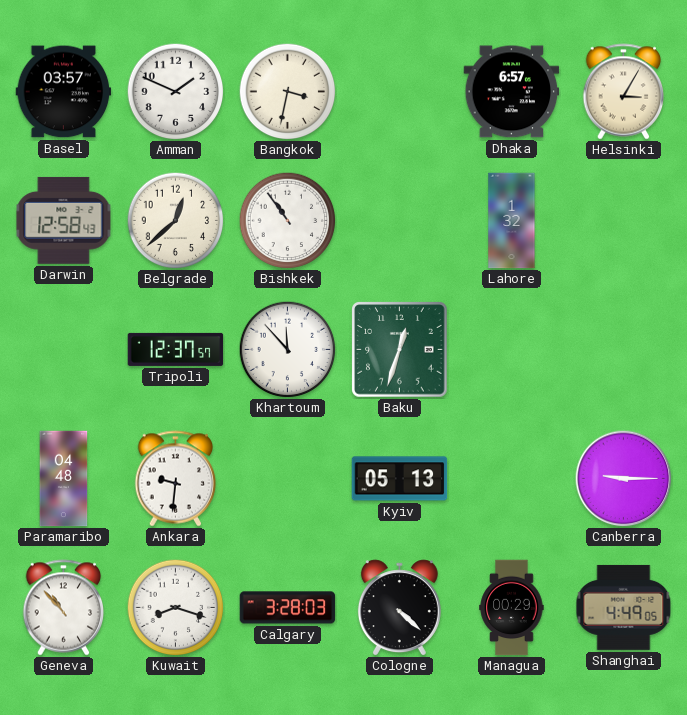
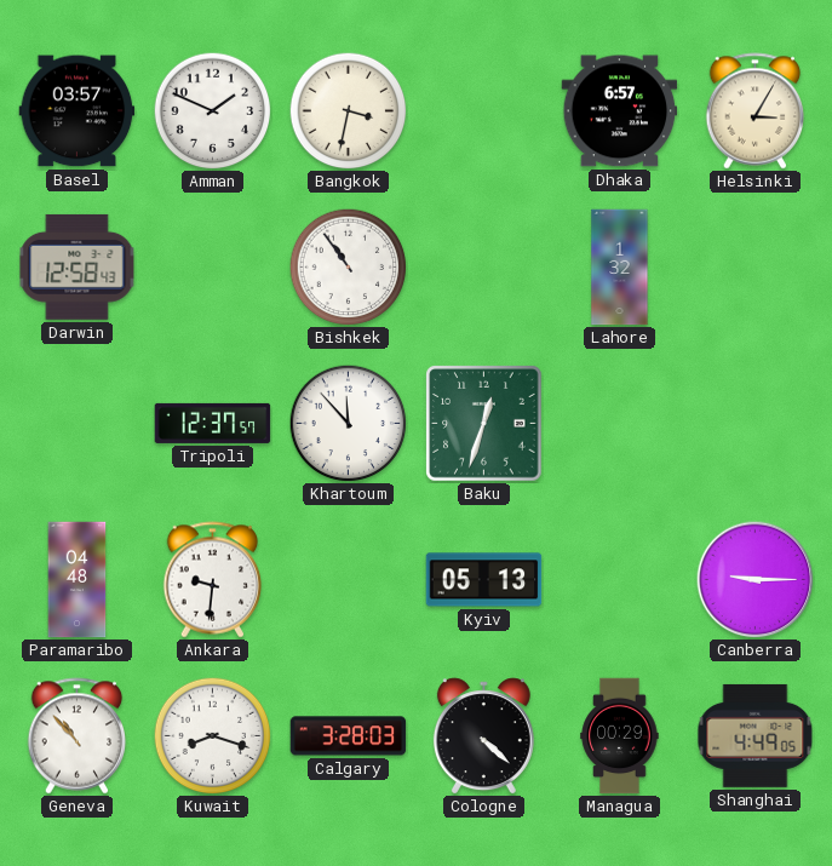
Belgrade: 12:38 -> none (175, 220)
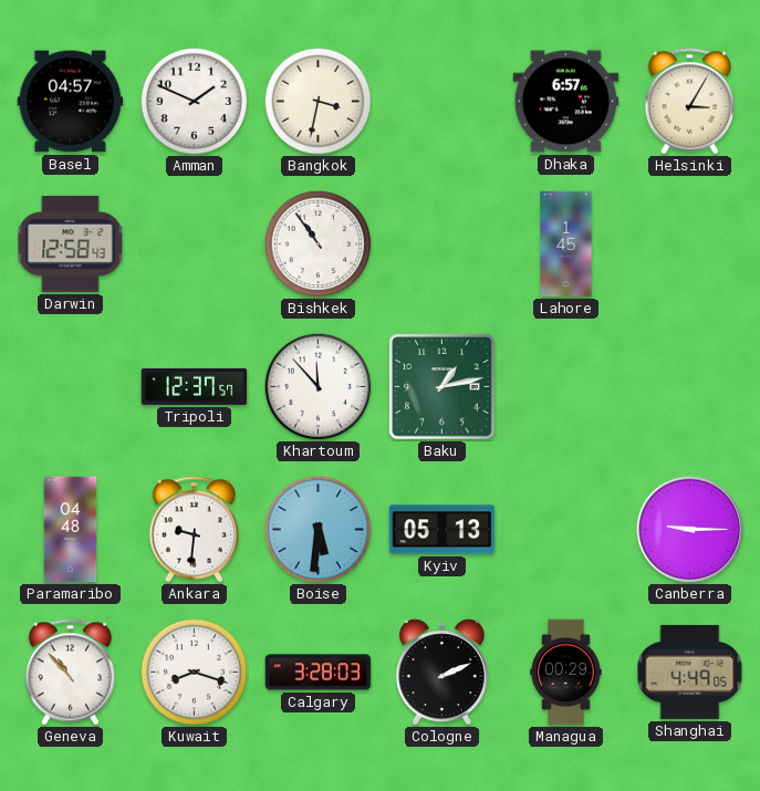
Basel: 03:57 -> 04:57 (71, 102)
Lahore: 1:32 -> 1:45 (566, 244)
Baku: 12:33 -> 1:13 (443, 387)
Boise: none -> 5:31 (317, 529)
Cologne: 4:22 -> 2:11 (441, 673)
